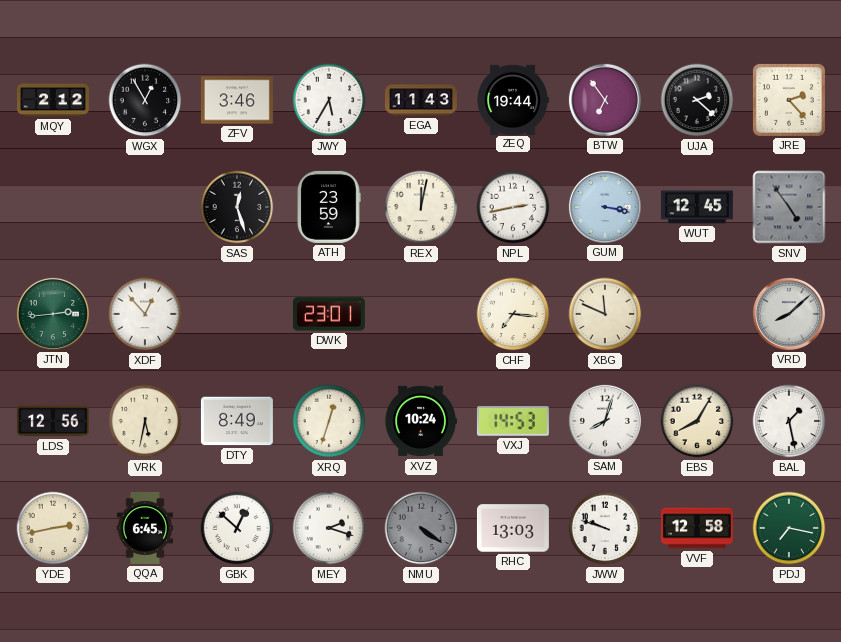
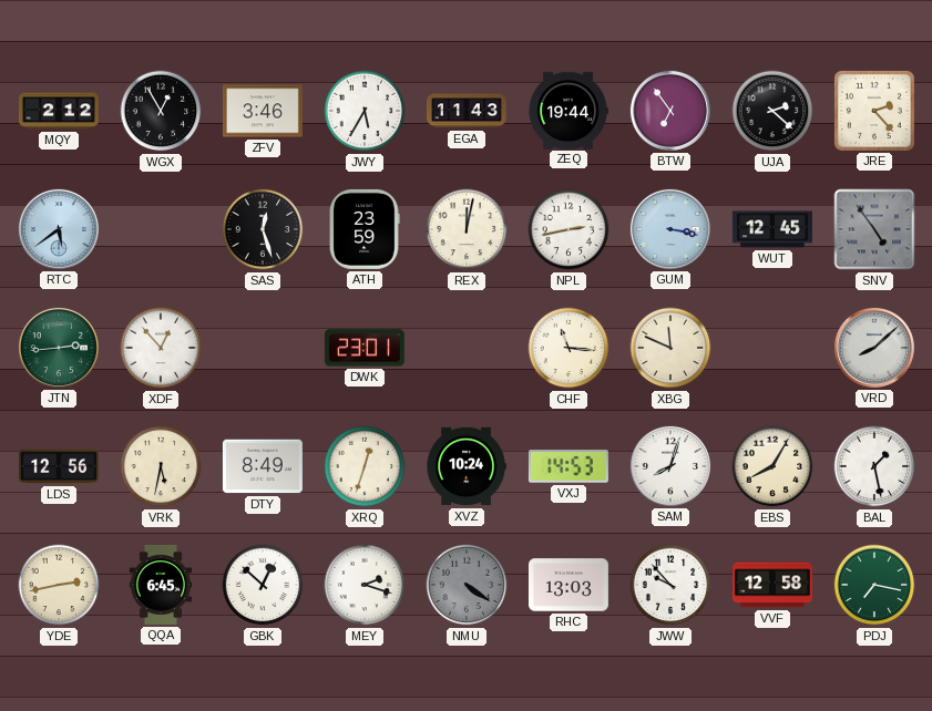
RTC: none -> 5:39 (59, 229)
CHF: 7:16 -> 11:16 (569, 348)
JWW: 9:48 -> 9:53 (670, 585)
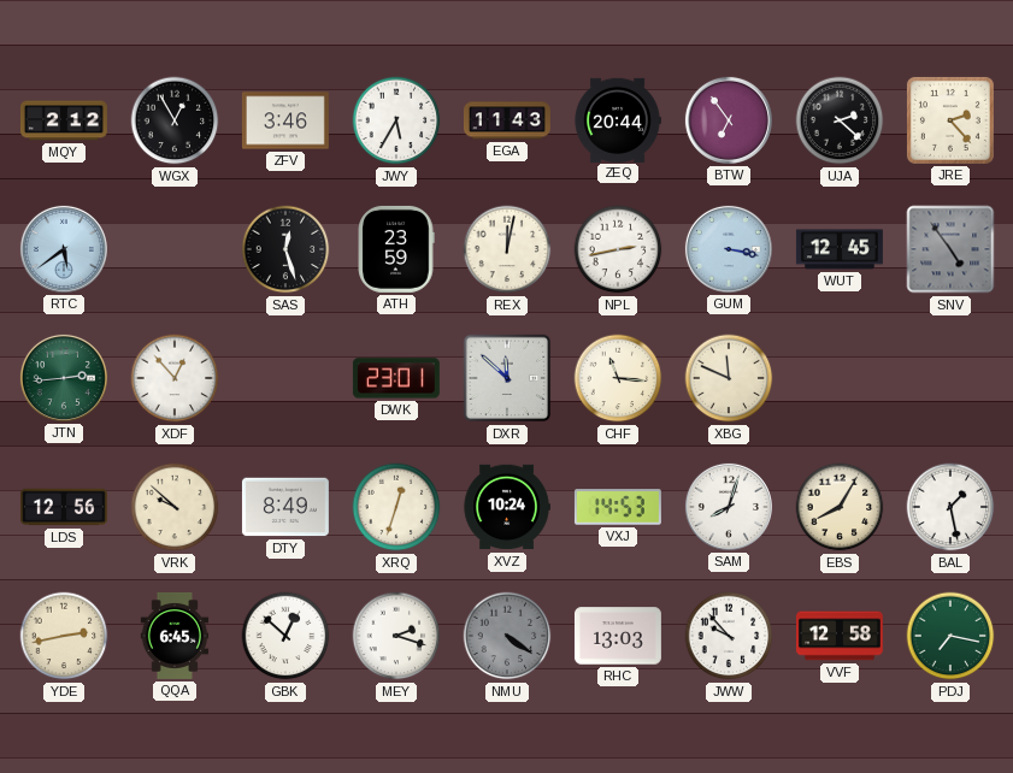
ZEQ: 19:44 -> 20:44 (618, 119)
DXR: none -> 11:52 (507, 378)
VRD: 8:08 -> none (874, 348)
VRK: 5:32 -> 9:52 (175, 507)
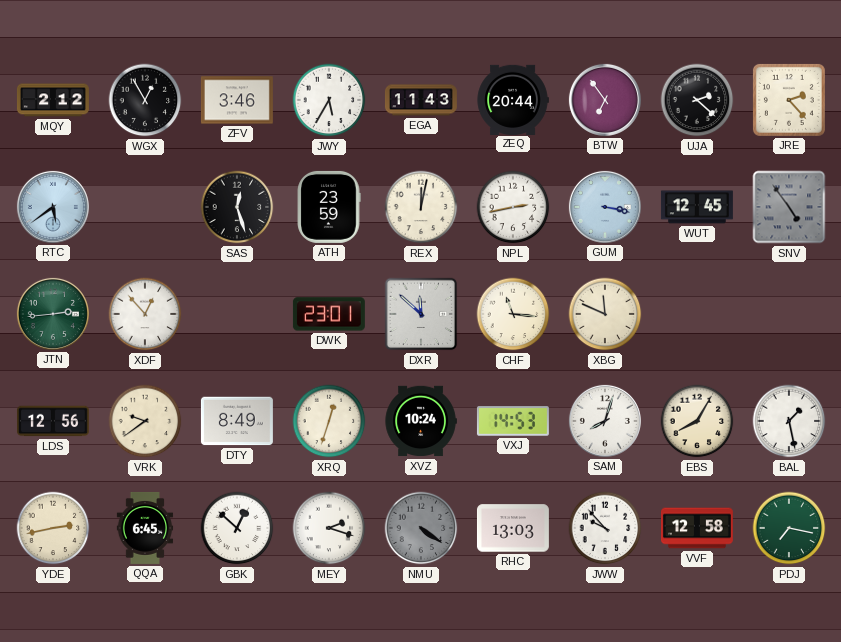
VRK: 9:52 -> 9:39 (145, 421)
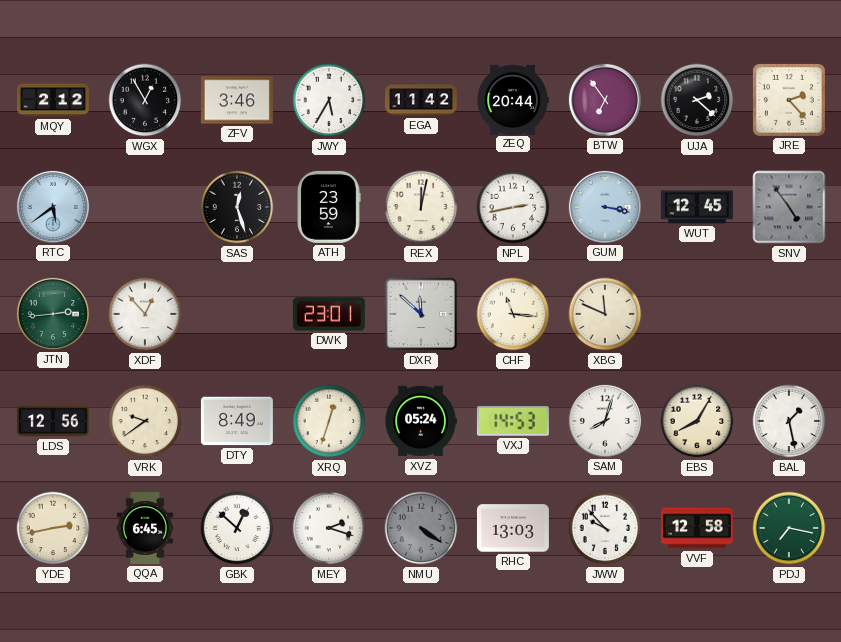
EGA: 11:43 -> 11:42 (421, 100)
XVZ: 10:24 -> 05:24 (421, 421)
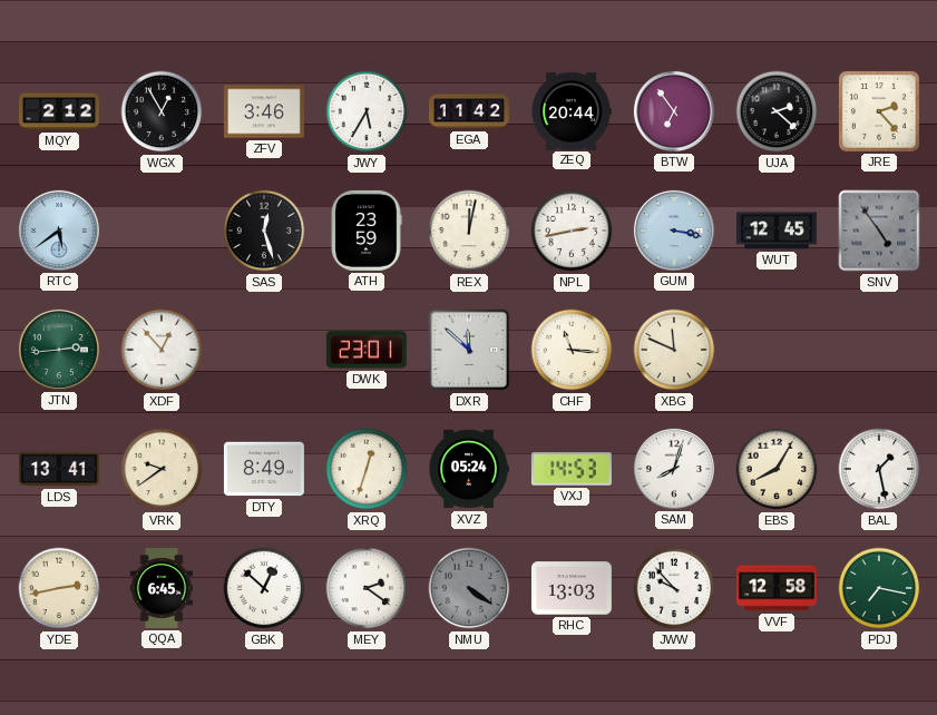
LDS: 12:56 -> 13:41 (59, 469)
MEY: 2:18 -> 2:21 (367, 588)
